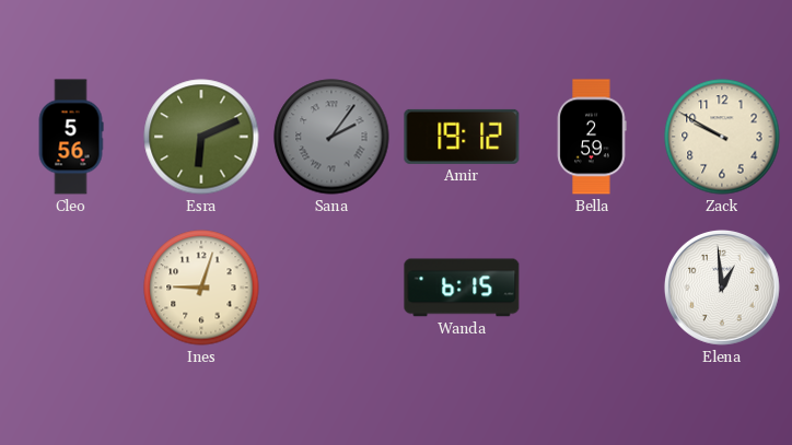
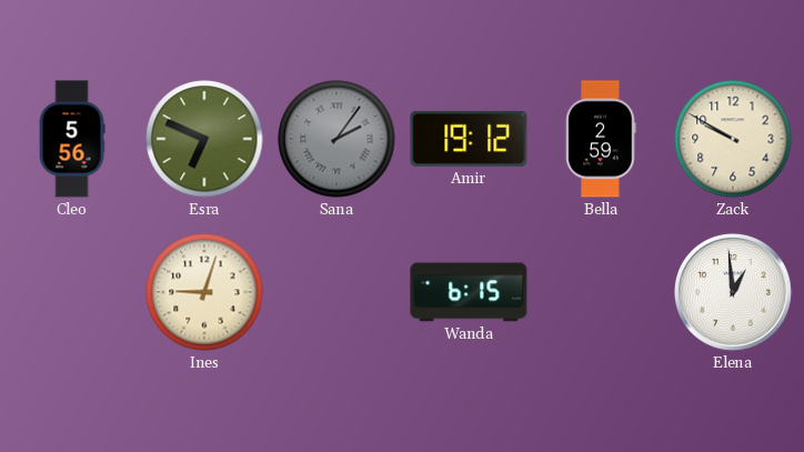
Esra: 6:11 -> 6:49 (204, 139)
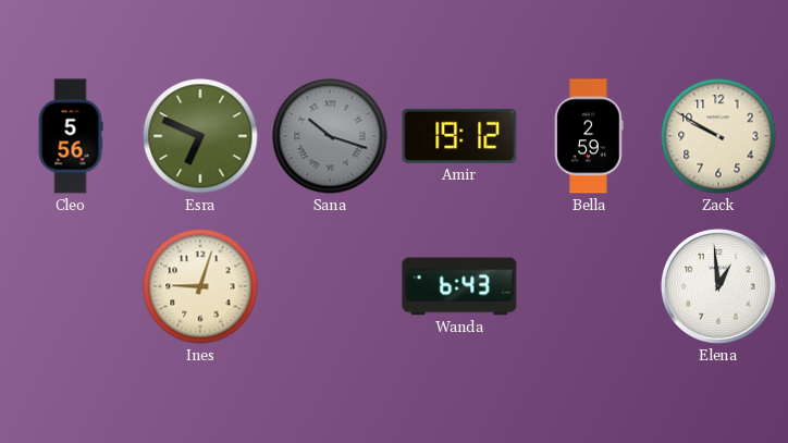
Sana: 2:06 -> 10:18 (330, 136)
Wanda: 6:15 -> 6:43 (459, 286)
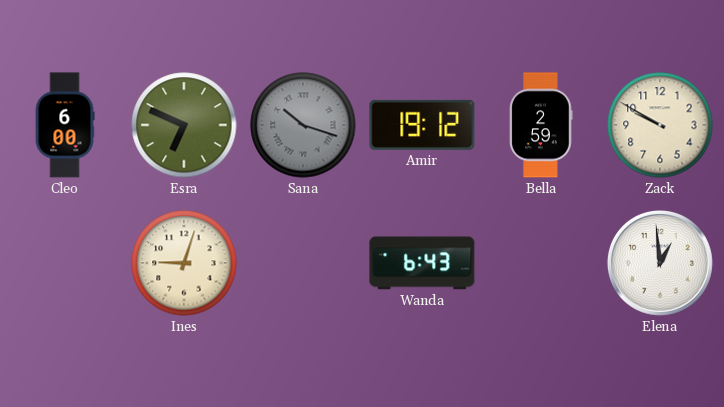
Cleo: 5:56 -> 6:00 (65, 125)
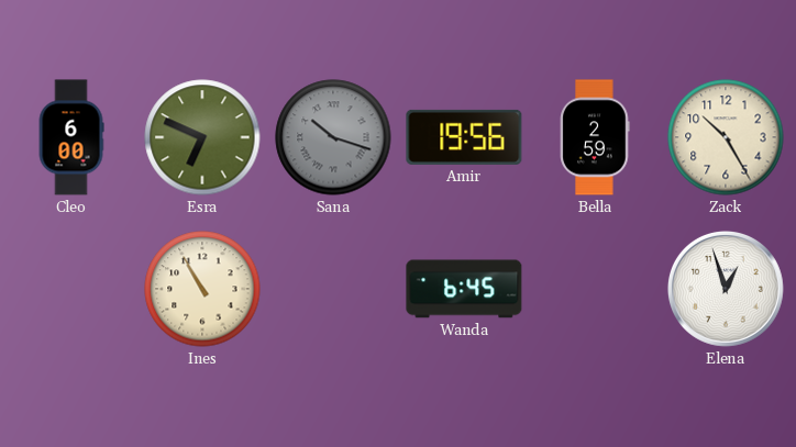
Amir: 19:12 -> 19:56 (464, 137)
Zack: 9:50 -> 10:25 (726, 137)
Ines: 9:03 -> 10:55 (202, 289)
Wanda: 6:43 -> 6:45 (464, 289)
Elena: 12:59 -> 12:57 (726, 289)
